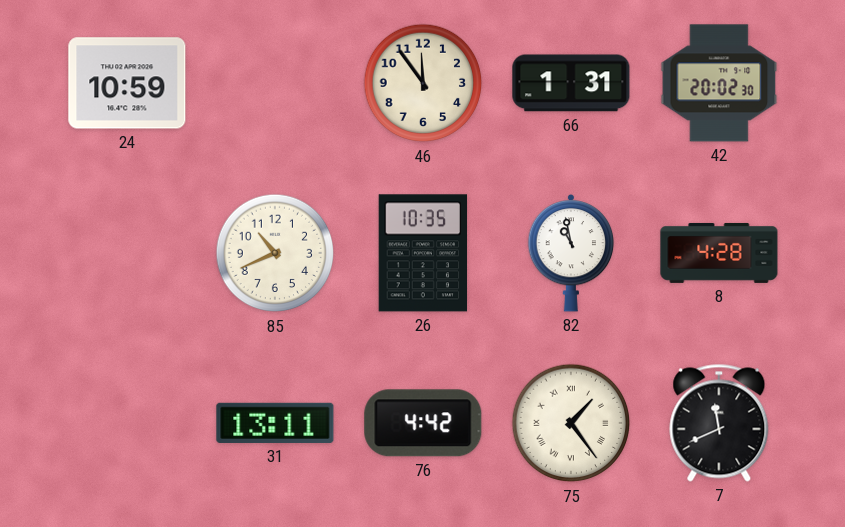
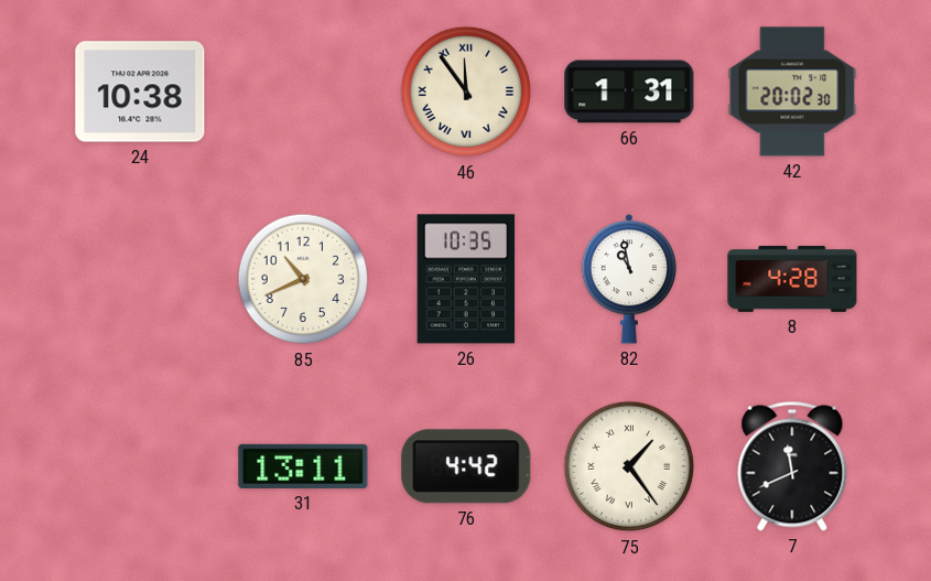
24: 10:59 -> 10:38 (140, 92)
46 numerals: Arabic -> Roman (466, 92)
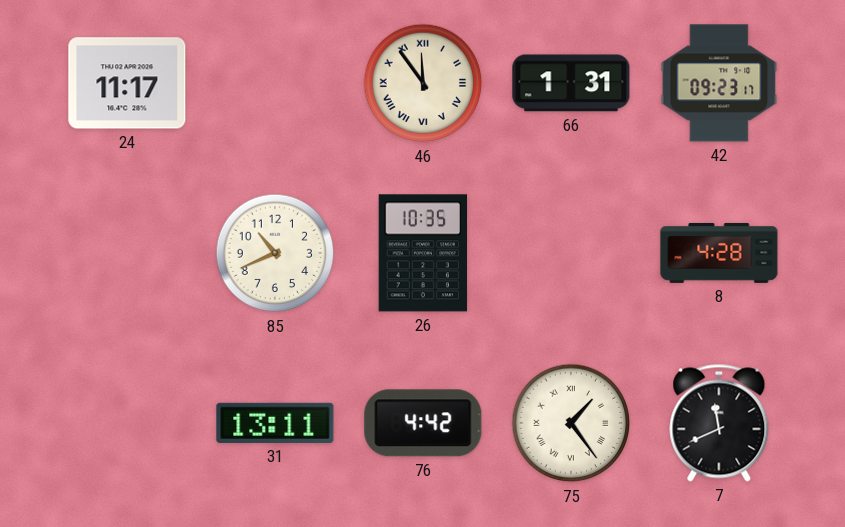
24: 10:38 -> 11:17 (127, 83)
42: 20:02 -> 09:23 (719, 83)
82: 10:58 -> none (629, 279)
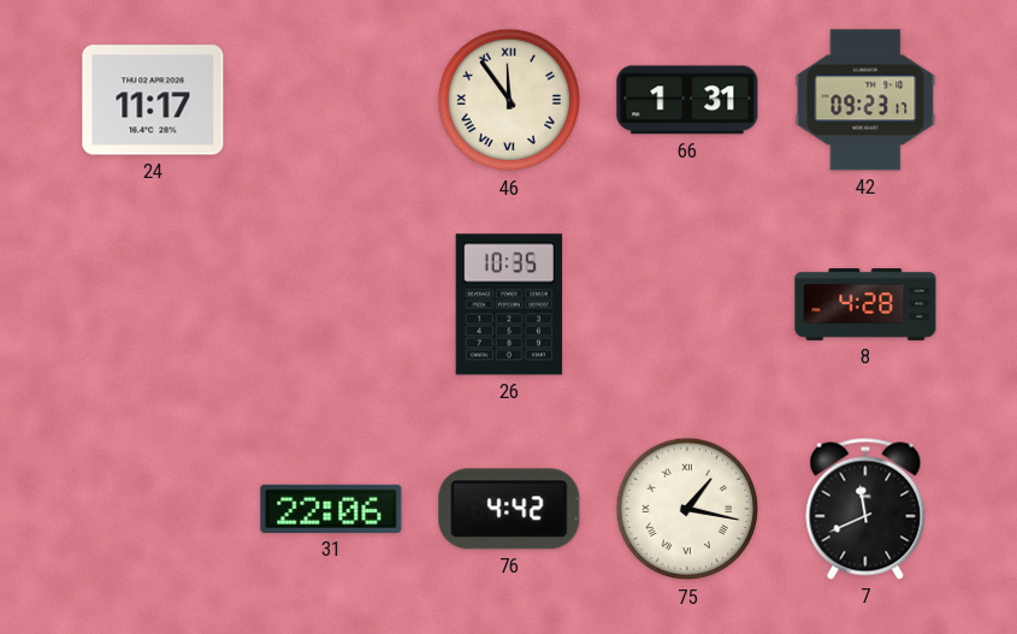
85: 10:41 -> none (275, 253)
31: 13:11 -> 22:06 (331, 509)
75: 1:24 -> 1:17 (687, 509)
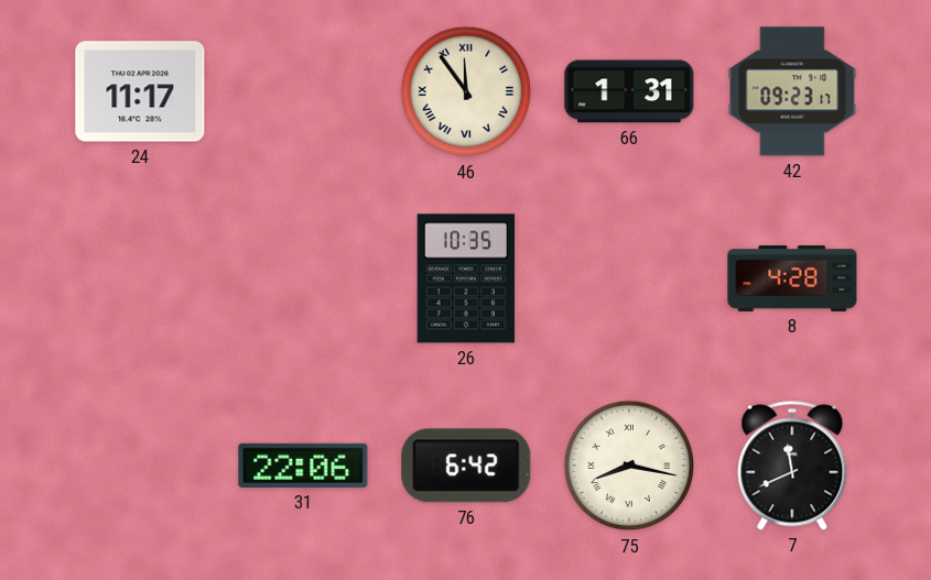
76: 4:42 -> 6:42 (466, 466)
75: 1:17 -> 8:17 (629, 466)
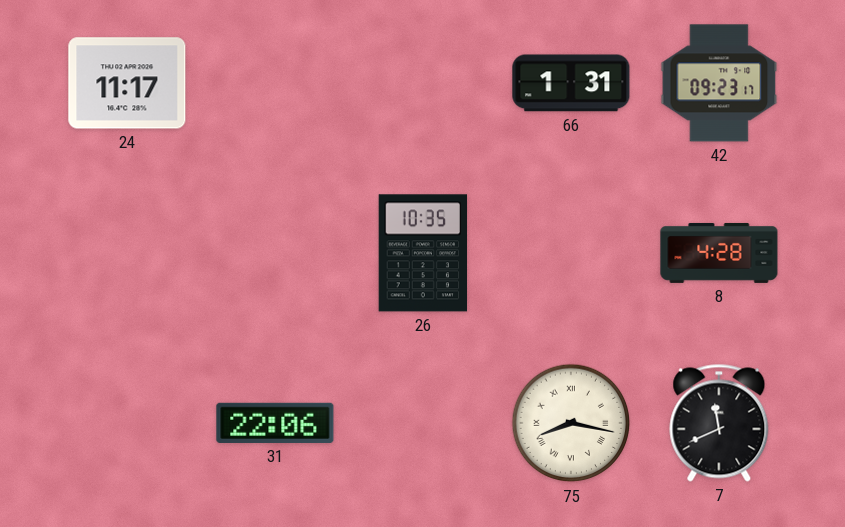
46: 11:54 -> none (466, 91)
76: 6:42 -> none (466, 466)
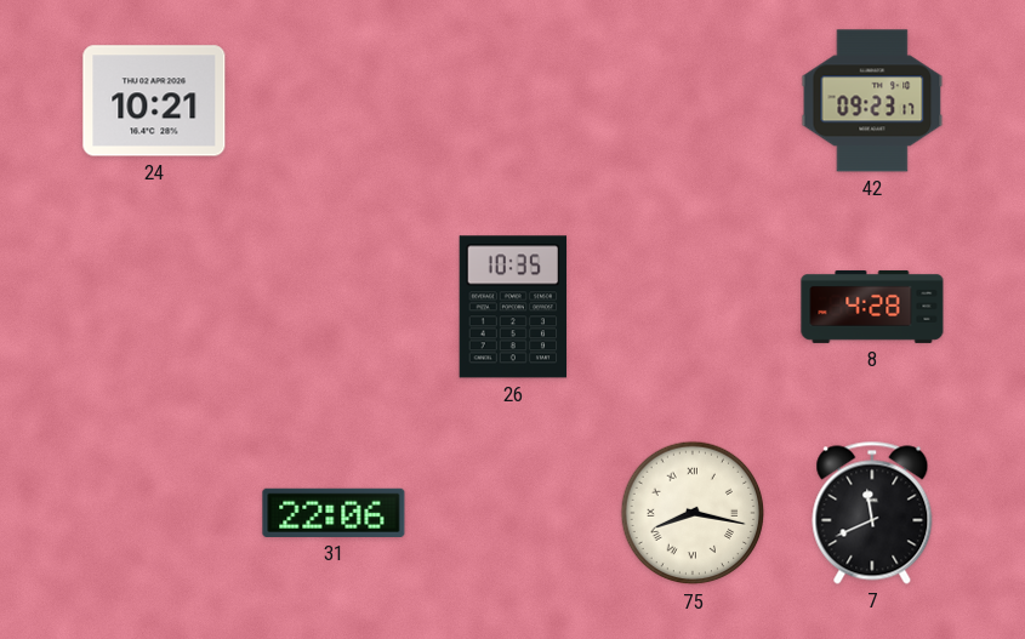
24: 11:17 -> 10:21 (154, 101)
66: 1:31 -> none (571, 83)
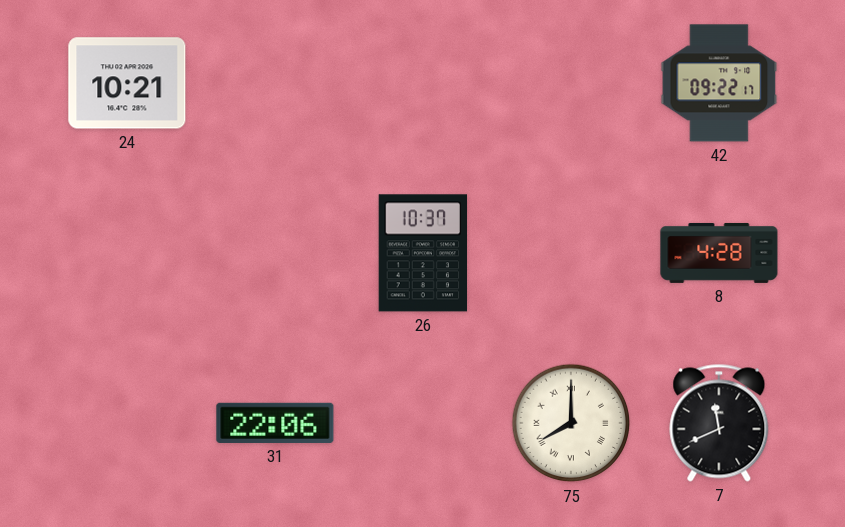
42: 09:23 -> 09:22 (719, 83)
26: 10:35 -> 10:37 (423, 253)
75: 8:17 -> 8:00 (571, 423)
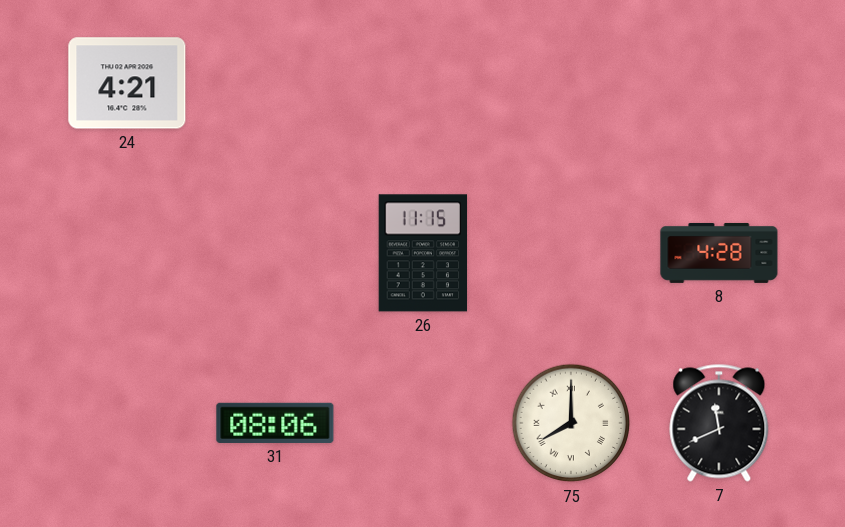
24: 10:21 -> 4:21 (127, 83)
42: 09:22 -> none (719, 83)
26: 10:37 -> 11:15 (423, 253)
31: 22:06 -> 08:06 (275, 423)
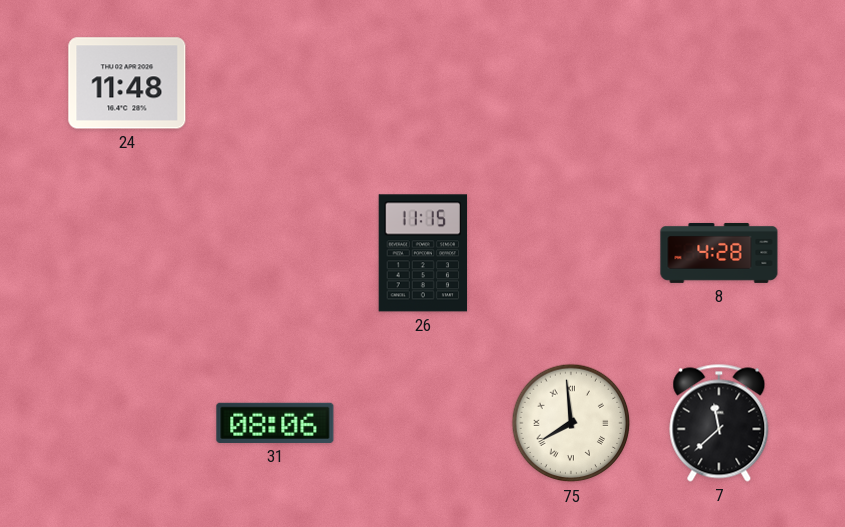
24: 4:21 -> 11:48 (127, 83)
75: 8:00 -> 7:59 (571, 423)
7: 11:41 -> 11:38 (719, 423)
